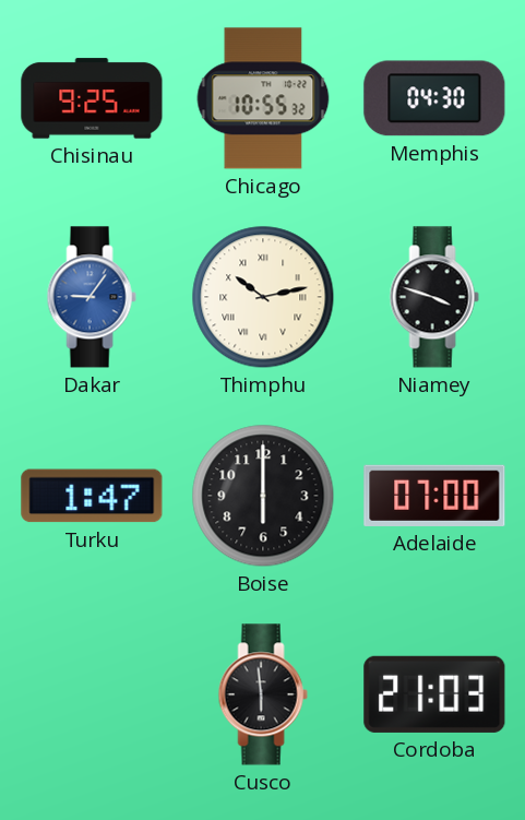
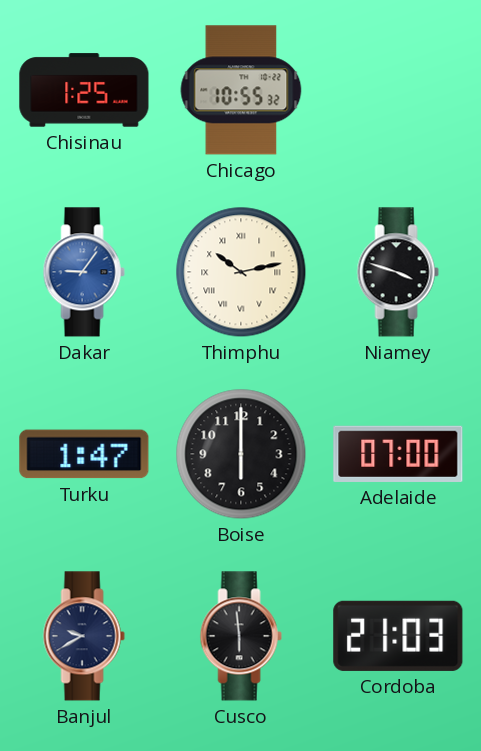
Chisinau: 9:25 -> 1:25 (84, 90)
Memphis: 04:30 -> none (434, 98)
Banjul: none -> 9:40 (84, 636)
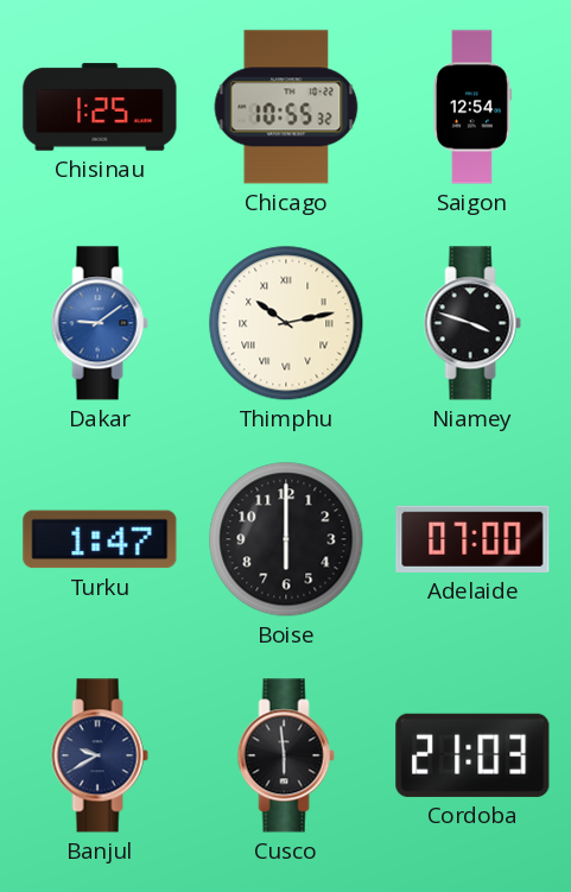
Saigon: none -> 12:54 (471, 107)
Dakar: 9:06 -> 9:09 (100, 323)
